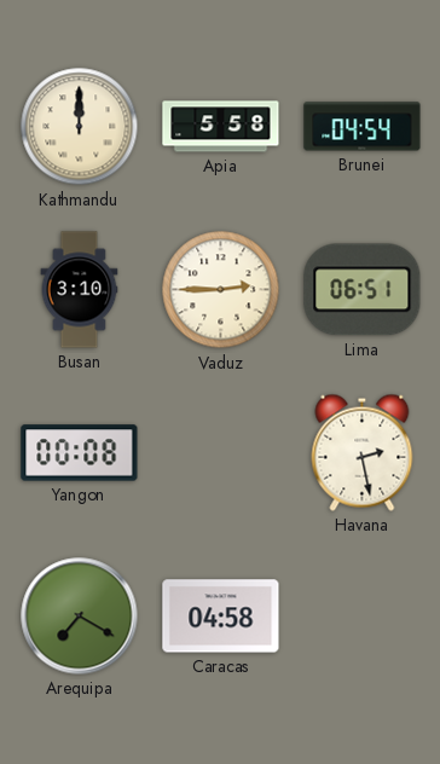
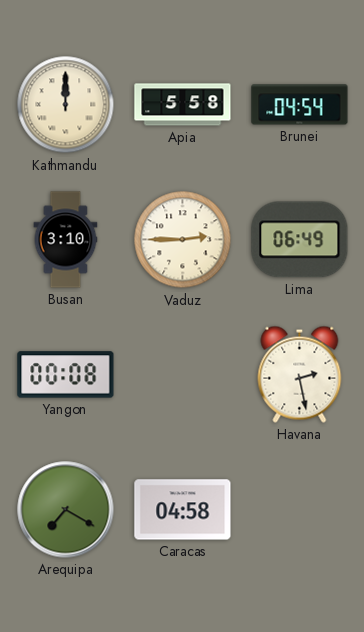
Lima: 06:51 -> 06:49 (300, 240)
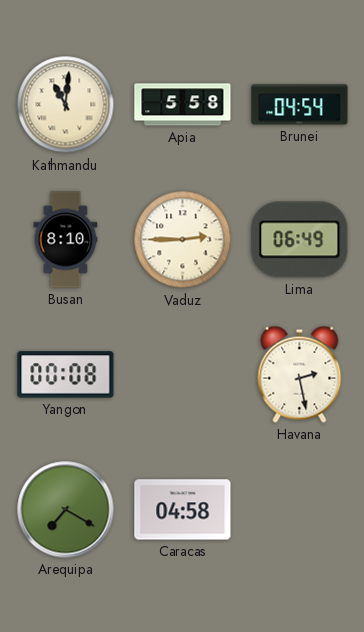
Kathmandu: 12:00 -> 11:01 (66, 105)
Busan: 3:10 -> 8:10 (66, 240)
